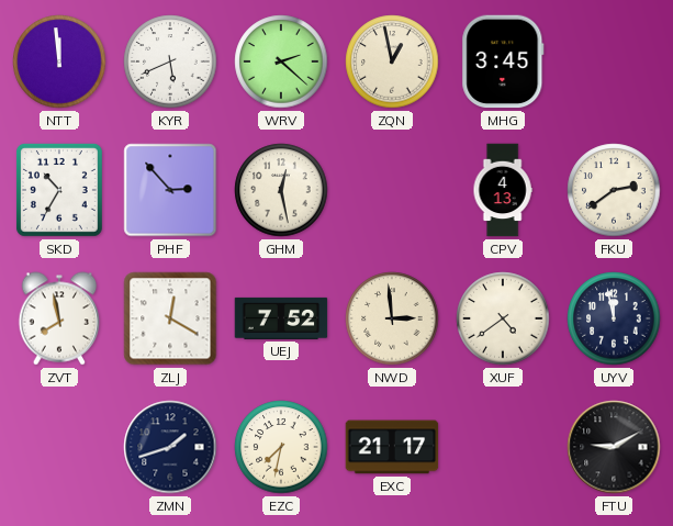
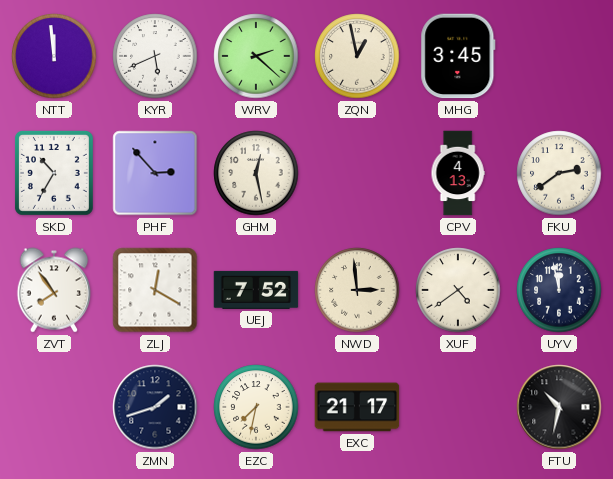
ZVT: 7:58 -> 7:54 (54, 290)
FTU: 9:10 -> 10:32 (559, 407)
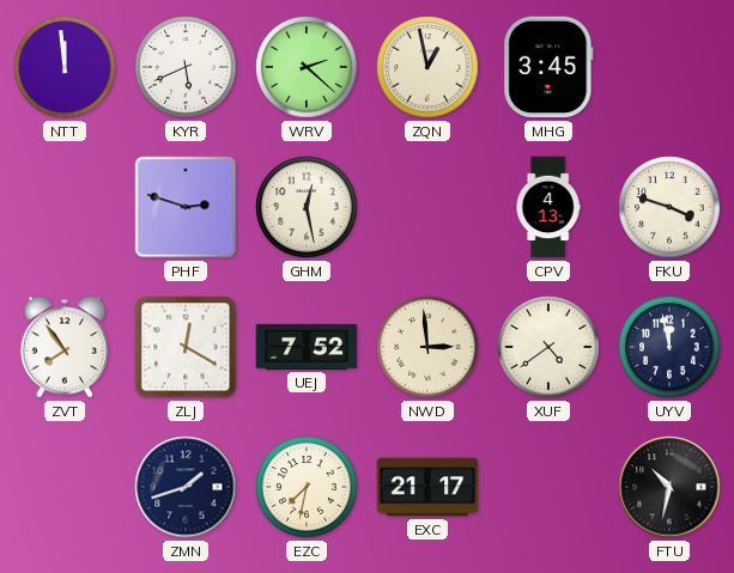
SKD: 10:35 -> none (54, 173)
PHF: 2:53 -> 2:48 (186, 207)
FKU: 2:39 -> 3:48 (669, 207)
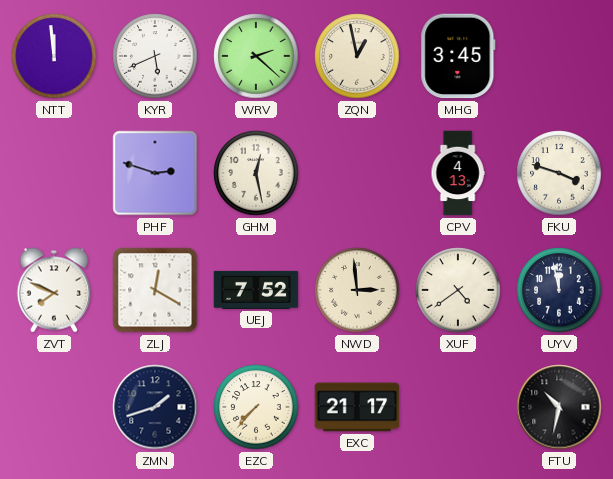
ZVT: 7:54 -> 7:49 (54, 290)
EZC: 7:32 -> 7:37 (256, 407)
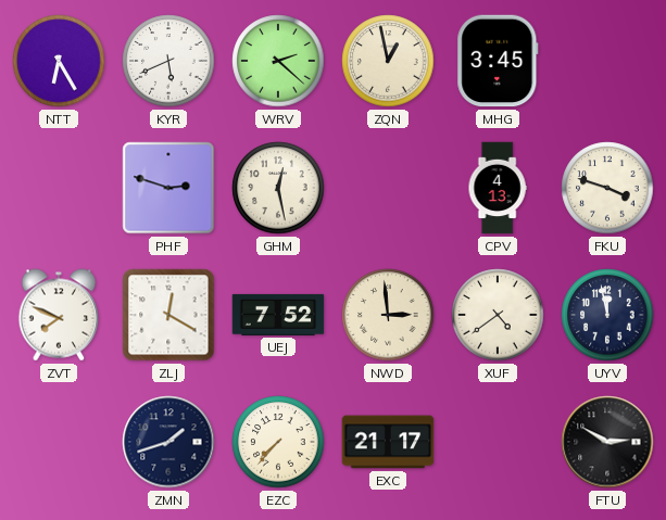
NTT: 11:59 -> 6:25 (59, 61)
FTU: 10:32 -> 2:50 (607, 442)
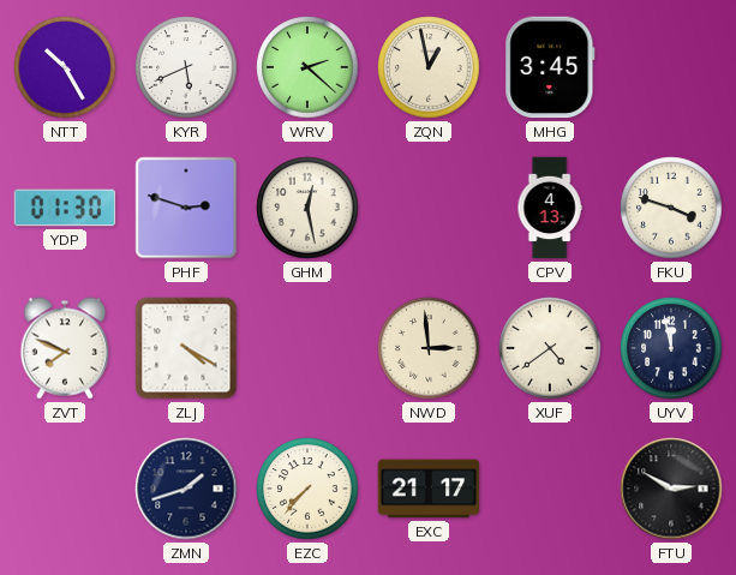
NTT: 6:25 -> 10:25 (65, 67)
YDP: none -> 01:30 (65, 208)
ZLJ: 12:20 -> 4:20 (186, 348)
UEJ: 7:52 -> none (278, 315)
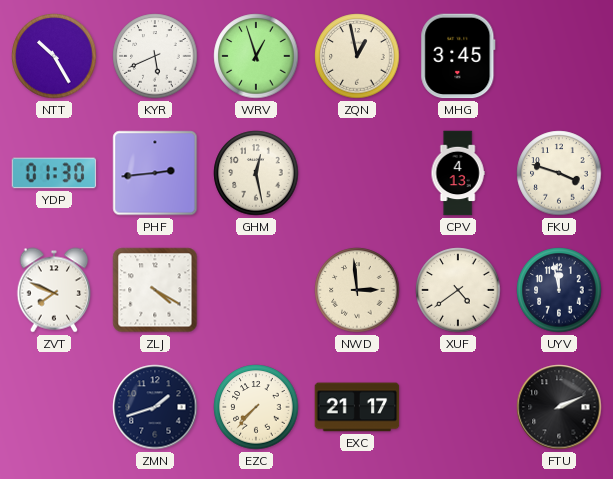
WRV: 2:22 -> 12:57 (256, 56)
PHF: 2:48 -> 2:44 (155, 173)
FTU: 2:50 -> 2:11 (559, 407)
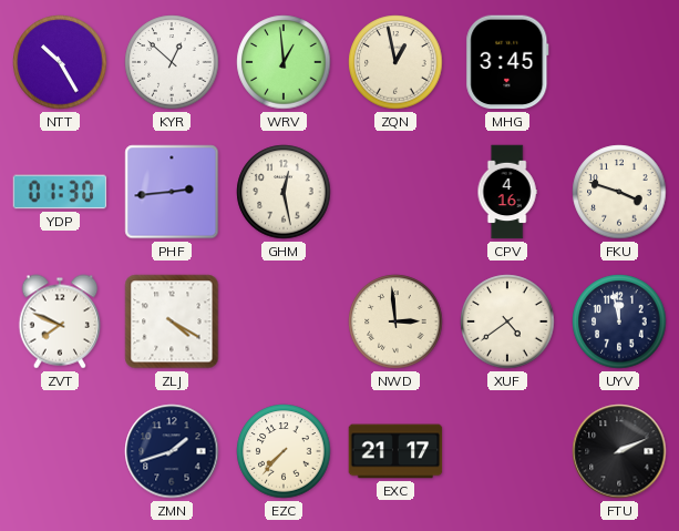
KYR: 5:41 -> 12:52 (172, 62)
WRV: 12:57 -> 12:59 (284, 62)
CPV: 4:13 -> 4:16 (507, 192)
